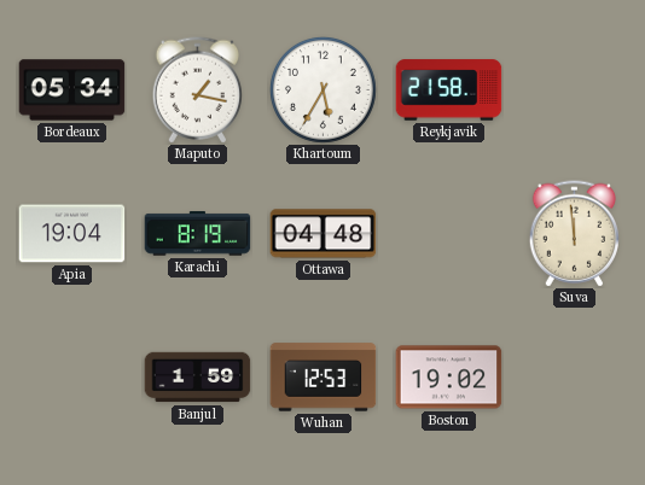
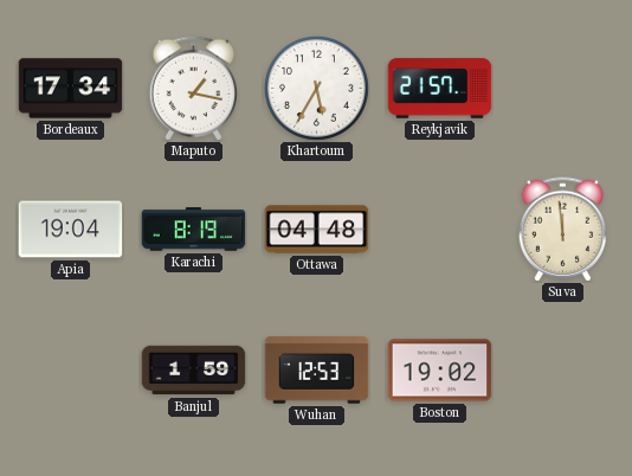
Bordeaux: 05:34 -> 17:34 (71, 89)
Reykjavik: 21:58 -> 21:57 (440, 89)
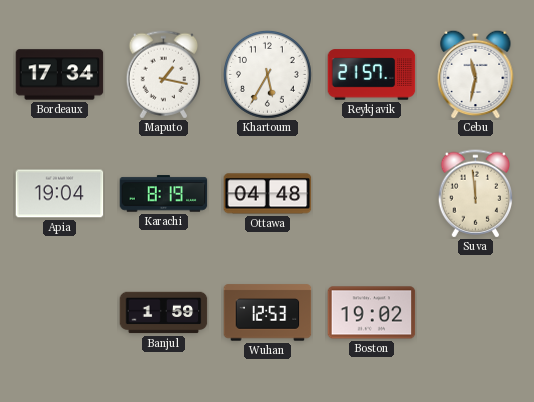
Cebu: none -> 11:32 (476, 74)
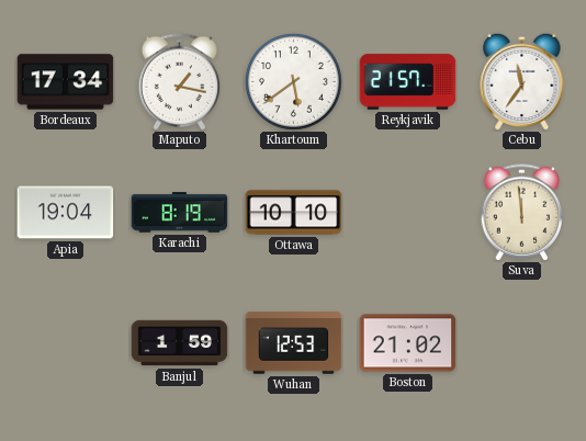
Khartoum: 5:35 -> 5:39 (293, 81)
Cebu: 11:32 -> 11:36 (522, 81)
Ottawa: 04:48 -> 10:10 (294, 213)
Boston: 19:02 -> 21:02 (408, 343)
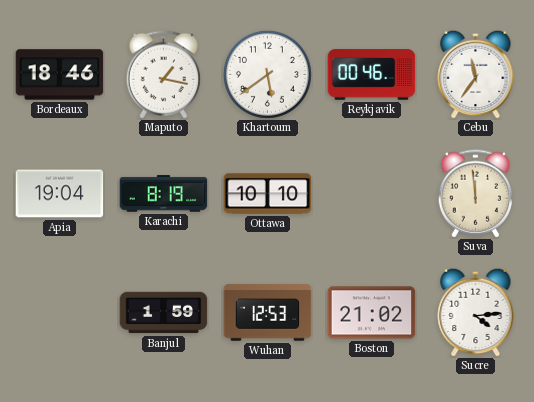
Bordeaux: 17:34 -> 18:46 (60, 75)
Reykjavik: 21:57 -> 00:46 (372, 75)
Sucre: none -> 4:14 (476, 312)
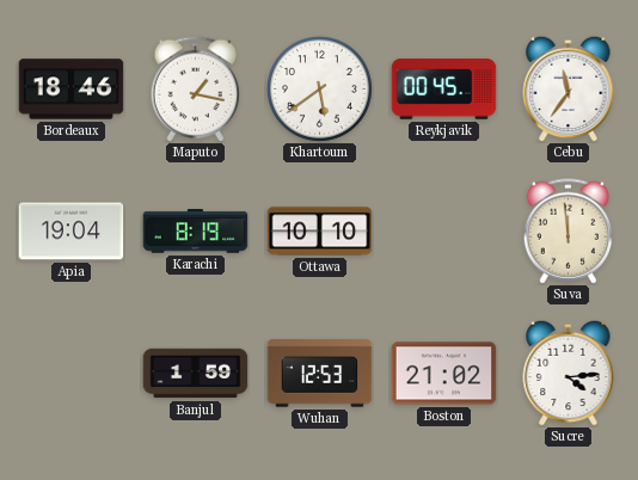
Reykjavik: 00:46 -> 00:45 (444, 90)
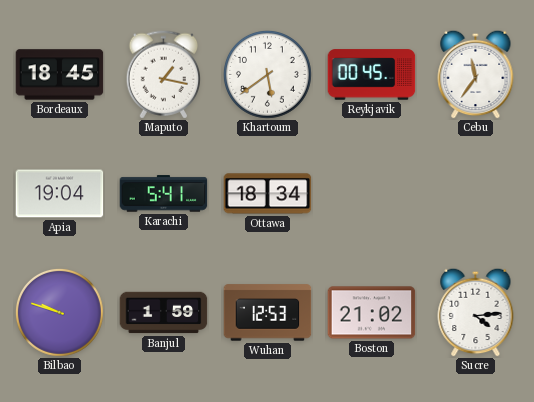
Bordeaux: 18:46 -> 18:45 (60, 75)
Karachi: 8:19 -> 5:41 (164, 194)
Ottawa: 10:10 -> 18:34 (268, 194)
Suva: 11:59 -> none (568, 232)
Bilbao: none -> 9:48 (59, 312)
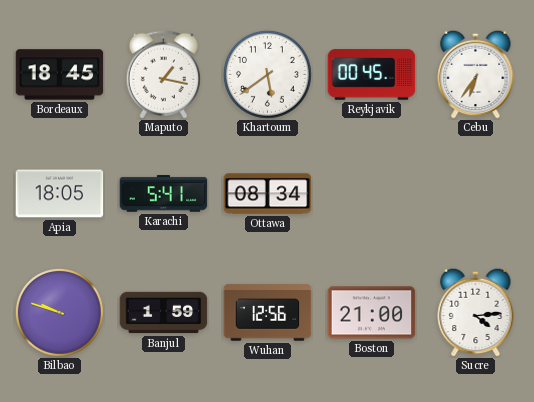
Cebu: 11:36 -> 6:36 (476, 74)
Apia: 19:04 -> 18:05 (60, 194)
Ottawa: 18:34 -> 08:34 (268, 194)
Wuhan: 12:53 -> 12:56 (268, 313)
Boston: 21:02 -> 21:00 (372, 313)
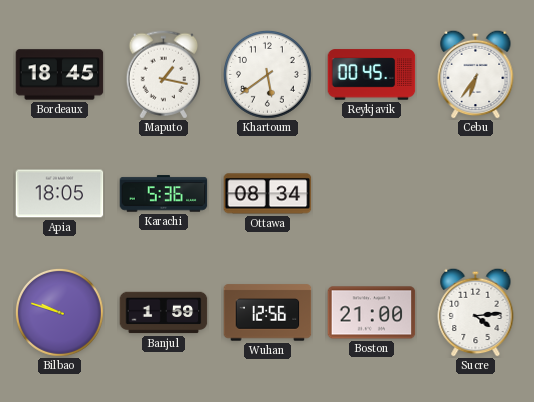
Karachi: 5:41 -> 5:36 (164, 194)
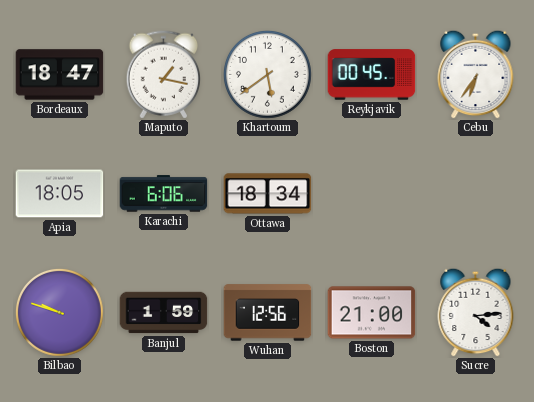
Bordeaux: 18:45 -> 18:47 (60, 75)
Karachi: 5:36 -> 6:06 (164, 194)
Ottawa: 08:34 -> 18:34 (268, 194)
